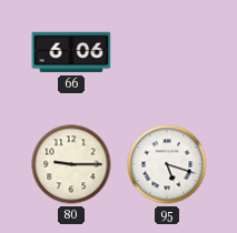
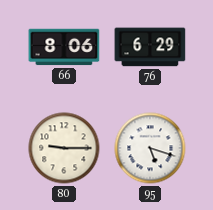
66: 6:06 -> 8:06 (64, 47)
76: none -> 6:29 (150, 47)
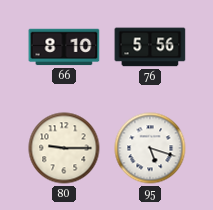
66: 8:06 -> 8:10 (64, 47)
76: 6:29 -> 5:56 (150, 47)
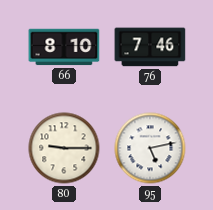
76: 5:56 -> 7:46 (150, 47)
95: 5:18 -> 5:13 (150, 148)
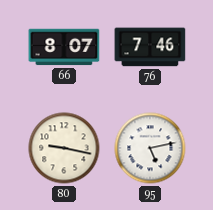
66: 8:10 -> 8:07 (64, 47)
80: 9:15 -> 9:17 (64, 148)
